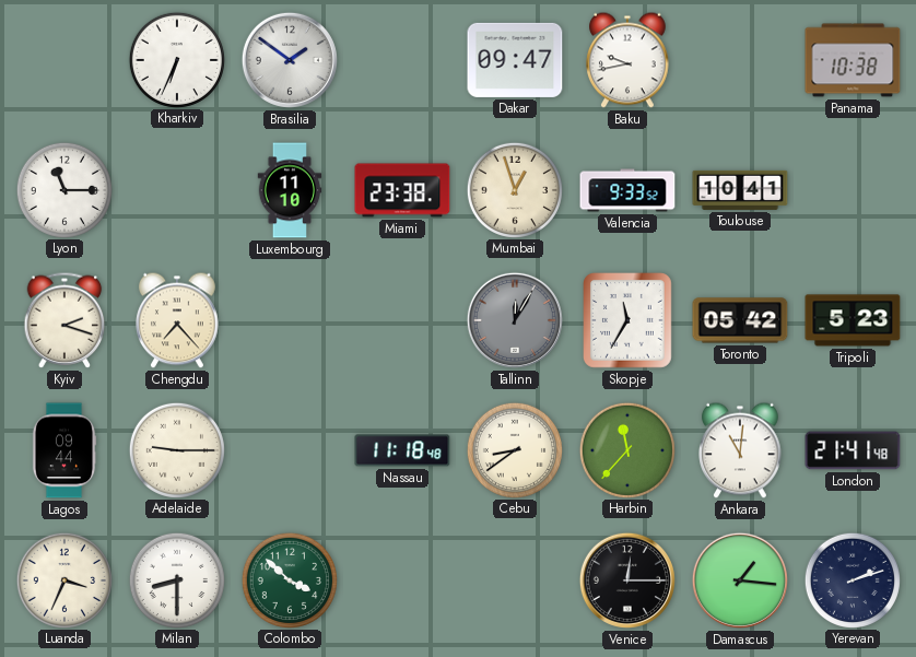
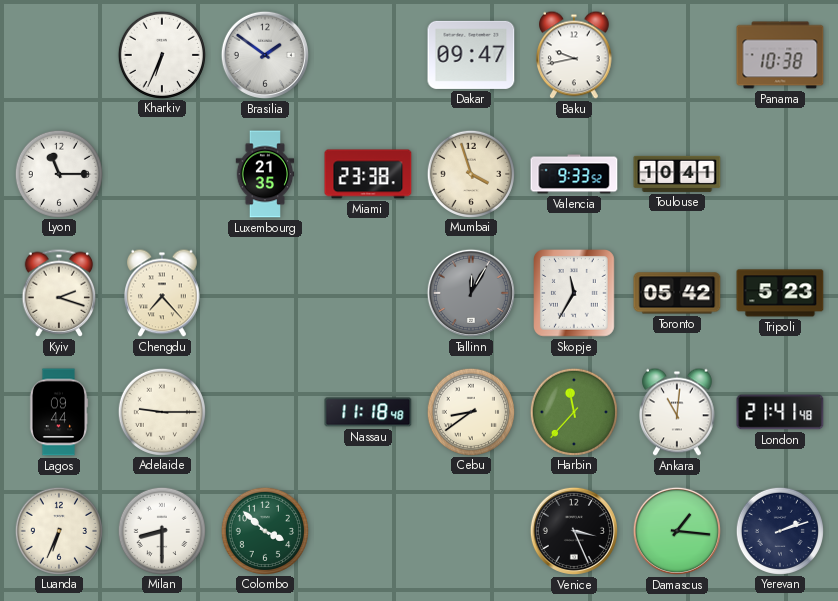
Luxembourg: 11:10 -> 21:35 (265, 174)
Mumbai: 12:57 -> 3:57 (470, 173)
Luanda: 3:34 -> 6:34 (58, 530)
Venice: 12:15 -> 3:26 (574, 531)
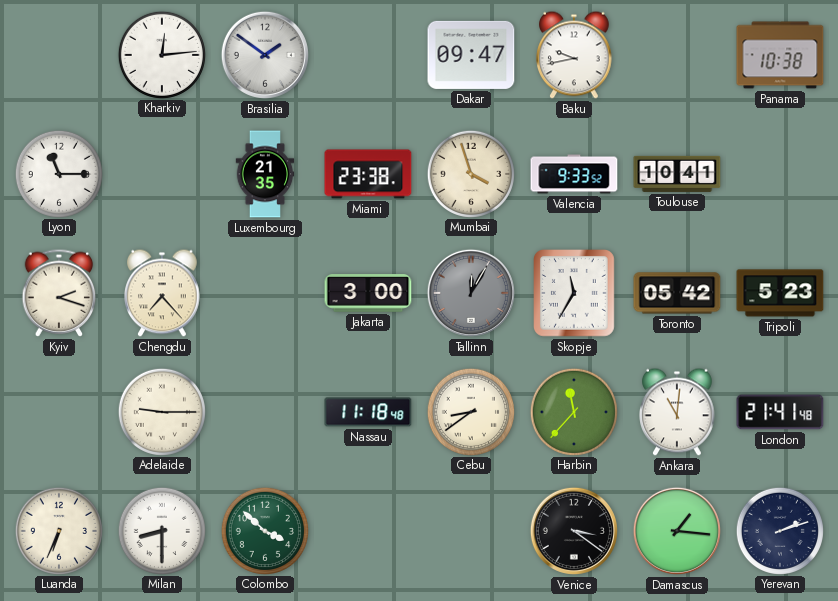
Kharkiv: 6:34 -> 12:14 (161, 54)
Jakarta: none -> 3:00 (368, 293)
Lagos: 09:44 -> none (59, 412)
Venice: 3:26 -> 3:21 (574, 531)
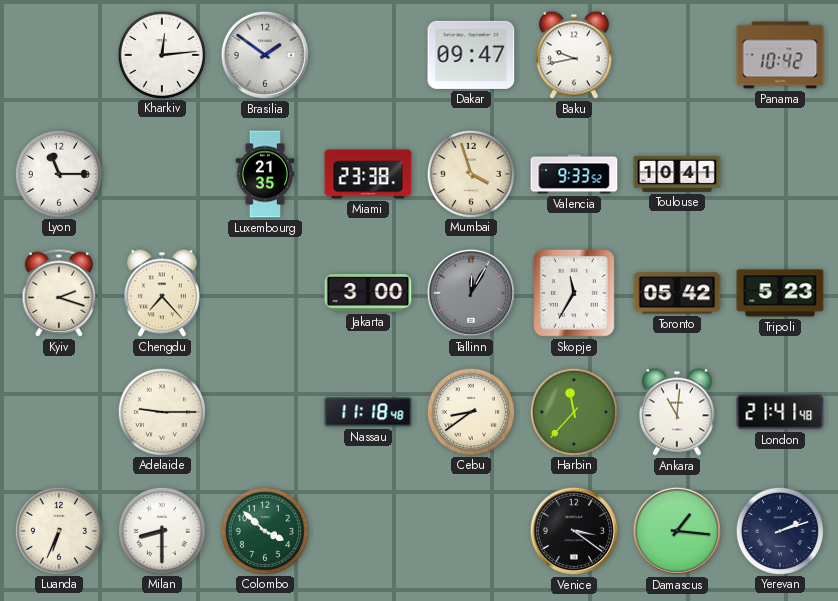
Panama: 10:38 -> 10:42 (780, 55)
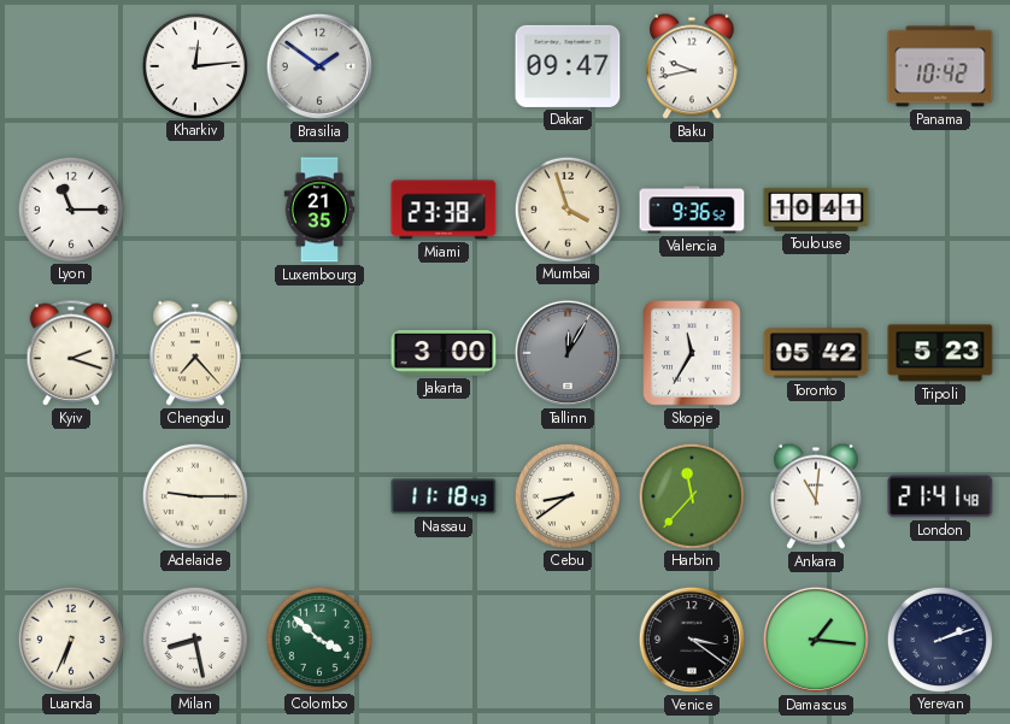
Valencia: 9:33 -> 9:36 (692, 210)
Nassau: 11:18:48 -> 11:18:43 (444, 496)
Milan: 8:30 -> 8:28 (194, 638)
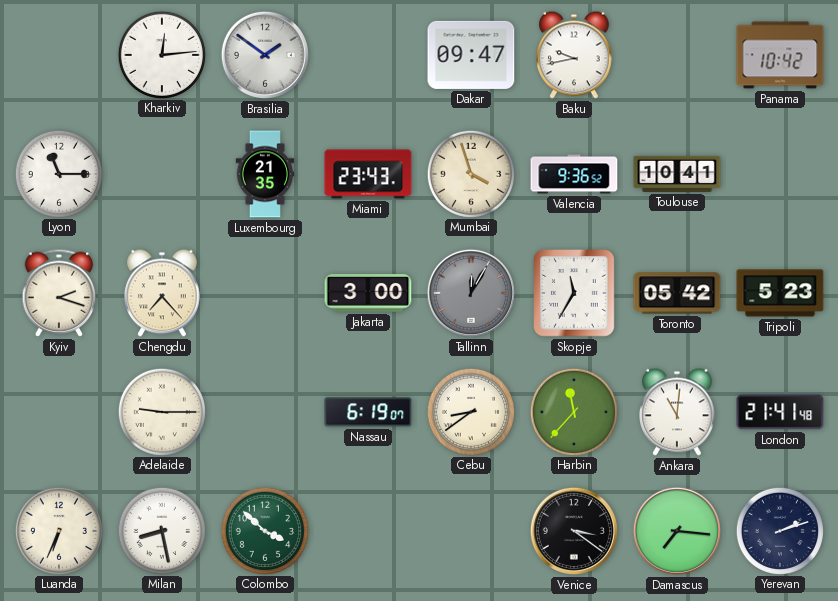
Miami: 23:38 -> 23:43 (368, 174)
Nassau: 11:18 -> 6:19 (368, 412)
Damascus: 1:16 -> 7:16 (677, 531)
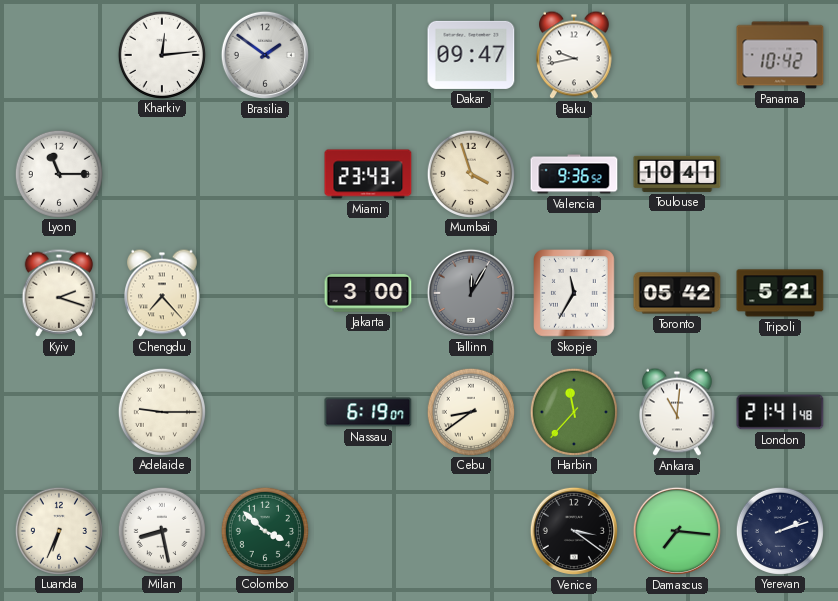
Luxembourg: 21:35 -> none (265, 174)
Tripoli: 5:23 -> 5:21 (780, 293)
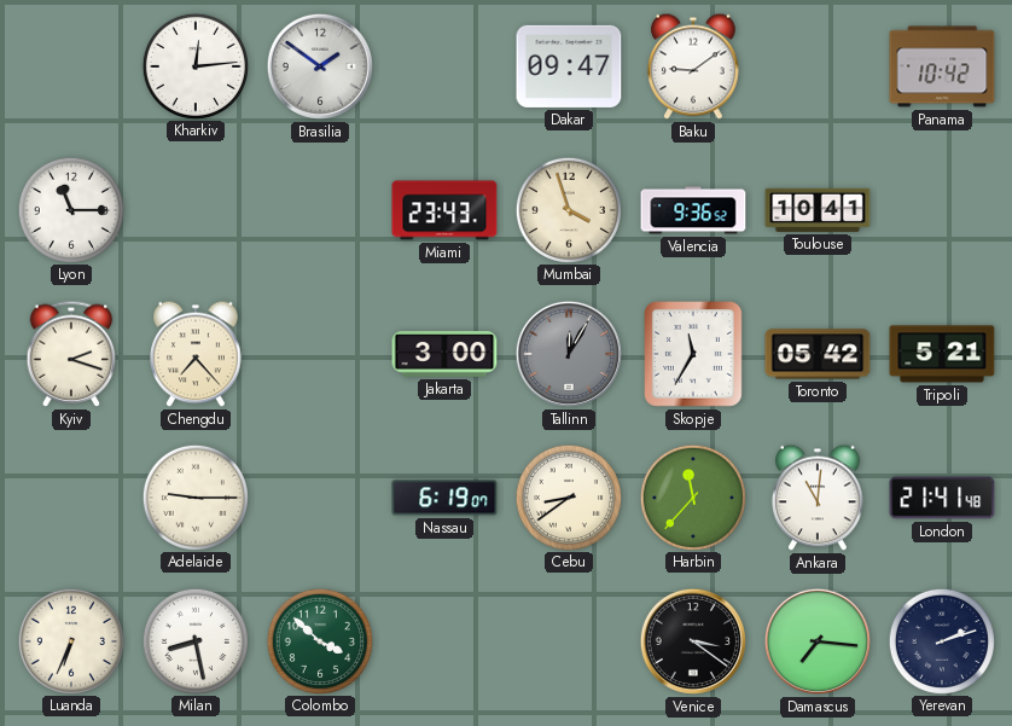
Baku: 9:43 -> 9:09 (693, 66)
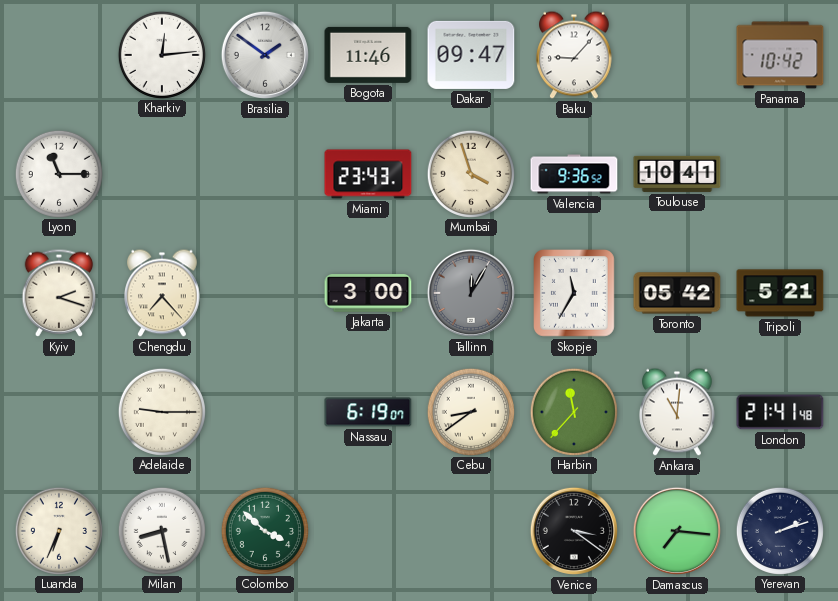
Bogota: none -> 11:46 (368, 55)
Baku: 9:09 -> 9:07 (574, 55)
